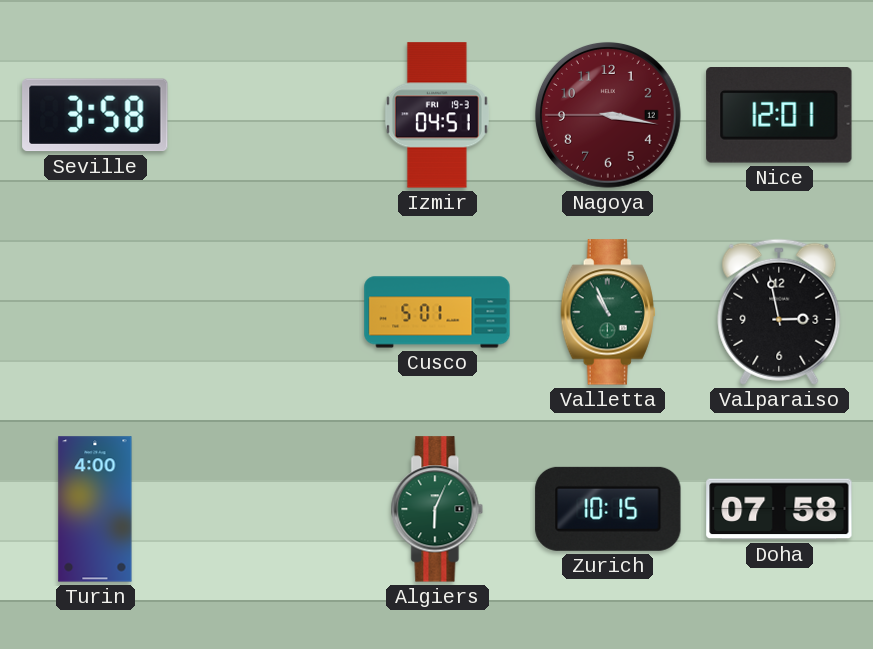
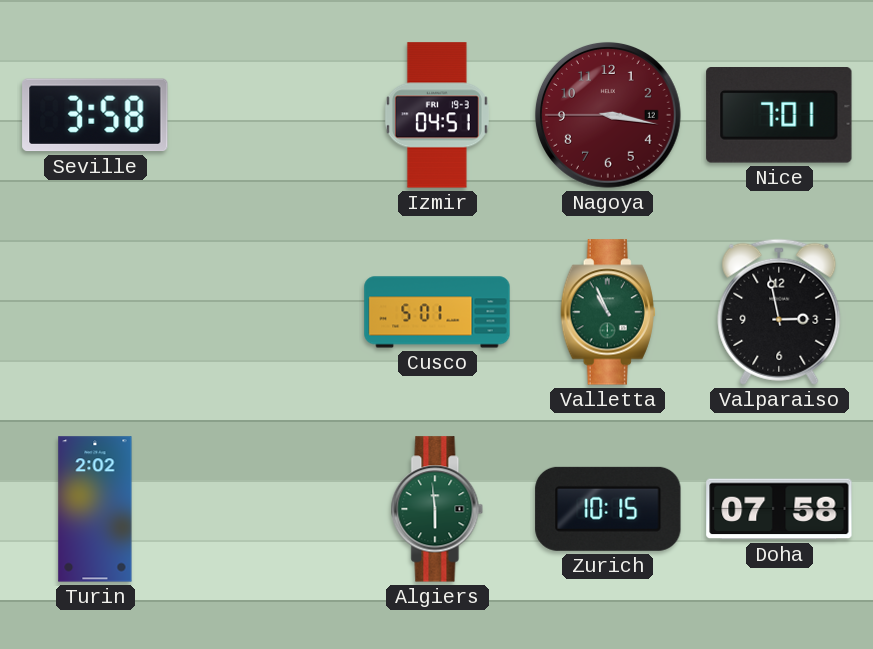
Nice: 12:01 -> 7:01 (779, 116)
Turin: 4:00 -> 2:02 (95, 509)
Algiers: 6:04 -> 5:59 (437, 509)
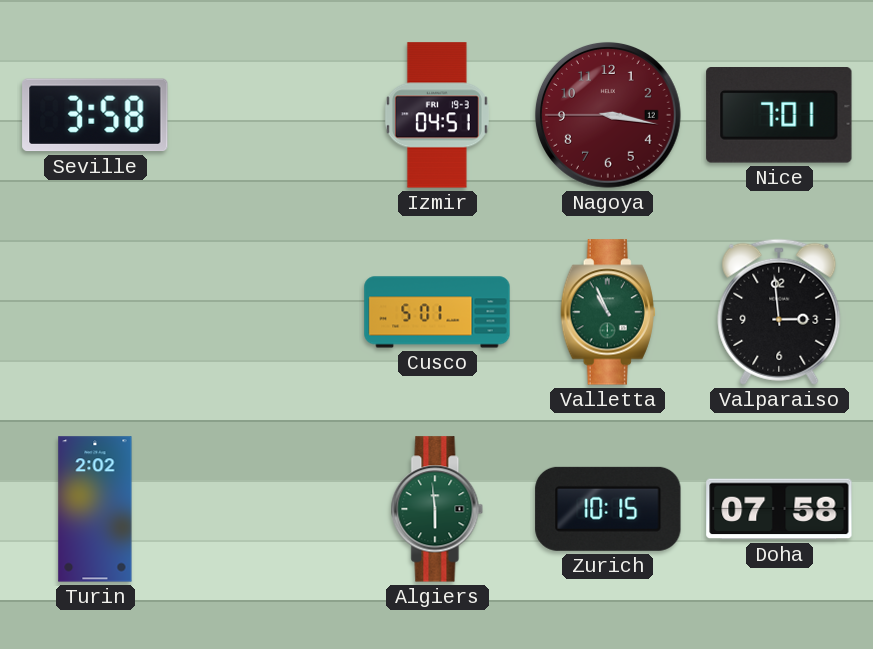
Valparaiso: 2:58 -> 2:59 (779, 312)
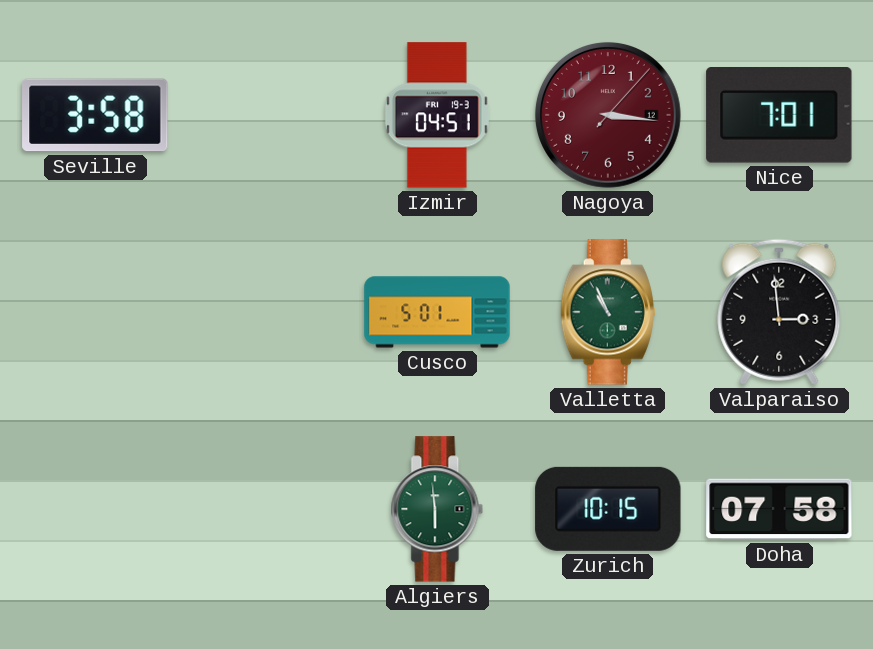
Nagoya: 3:16:45 -> 3:16:07 (608, 115)
Turin: 2:02 -> none (95, 509)
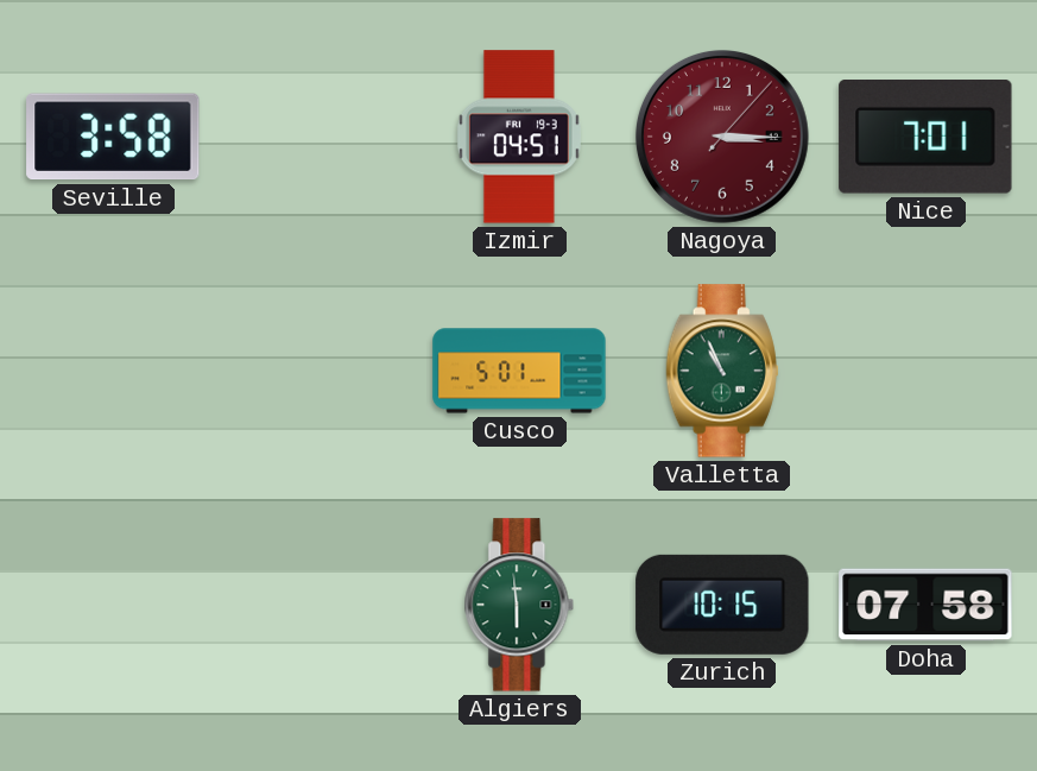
Nagoya: 3:16 -> 3:15 (722, 137)
Valparaiso: 2:59 -> none (779, 312)
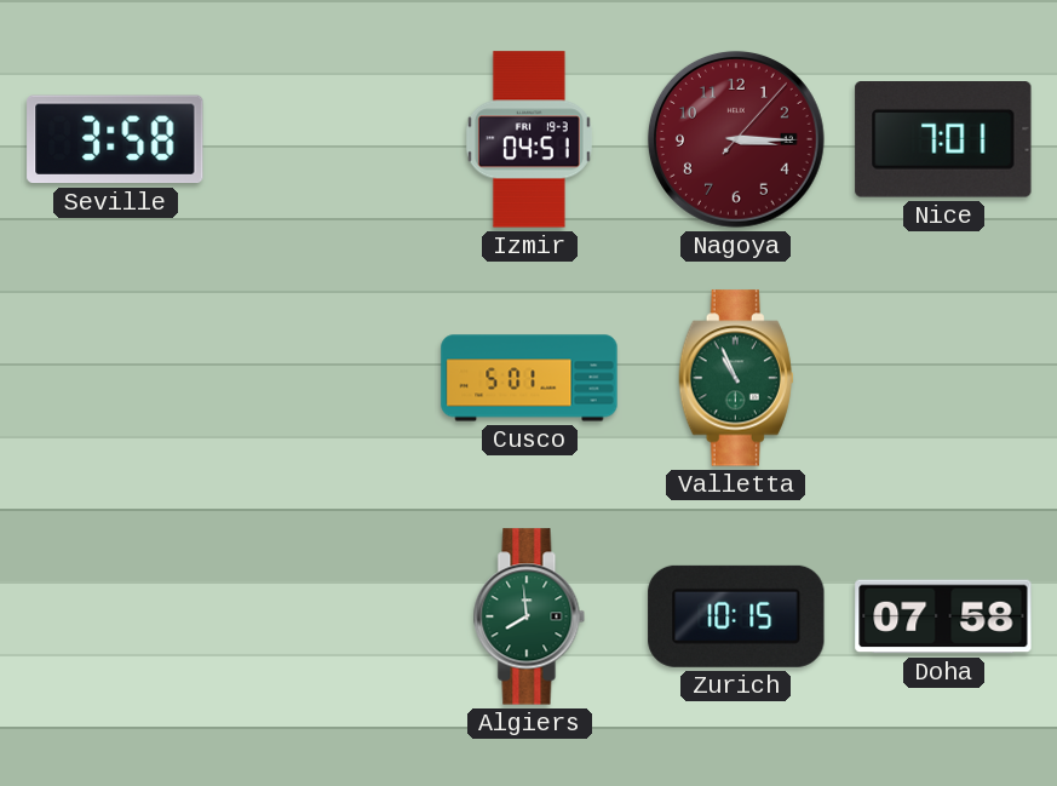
Algiers: 5:59 -> 7:59 (529, 616)
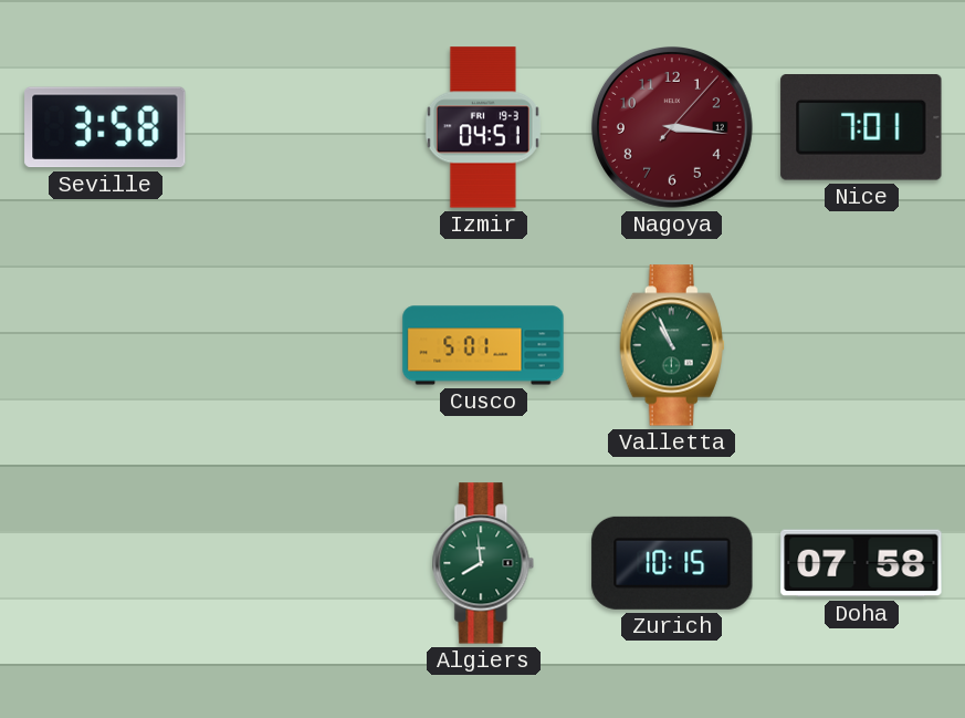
Nagoya: 3:15 -> 3:16 (672, 127)
